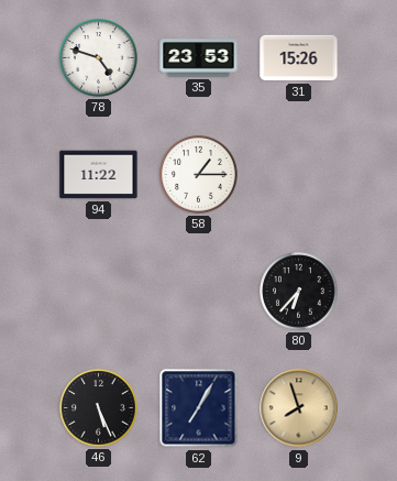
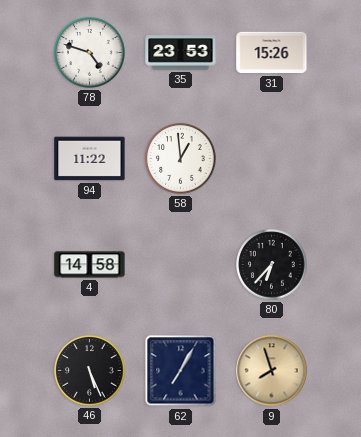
58: 1:15 -> 12:59 (181, 159)
4: none -> 14:58 (90, 265)
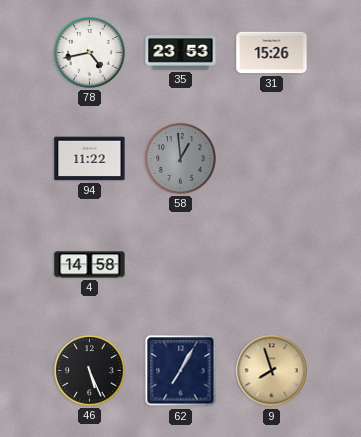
78: 4:48 -> 4:43 (90, 53)
58 dial: white -> grey (181, 159)
80: 6:37 -> none (272, 265)
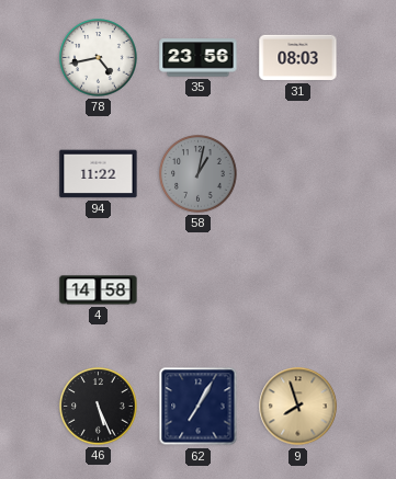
35: 23:53 -> 23:56 (199, 58)
31: 15:26 -> 08:03 (298, 58)
58: 12:59 -> 1:02 (199, 174)
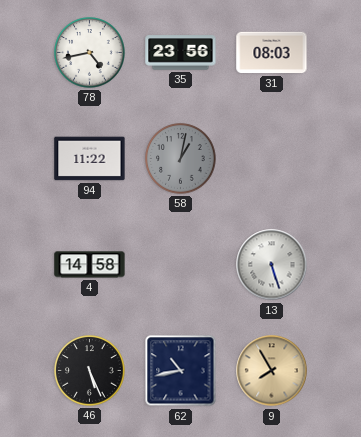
13: none -> 5:27 (272, 265)
62: 7:05 -> 10:43 (181, 371)
9: 7:57 -> 7:55 (272, 371)
